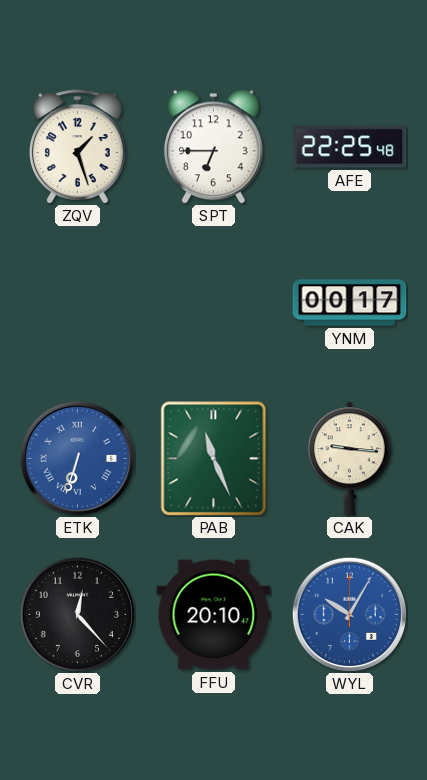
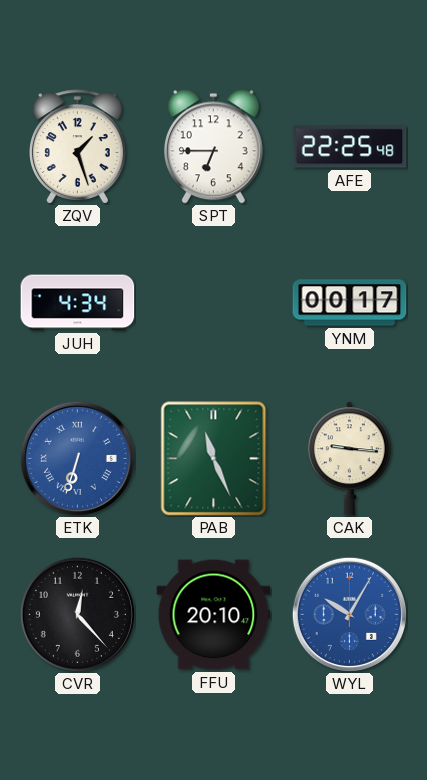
JUH: none -> 4:34 (78, 303)
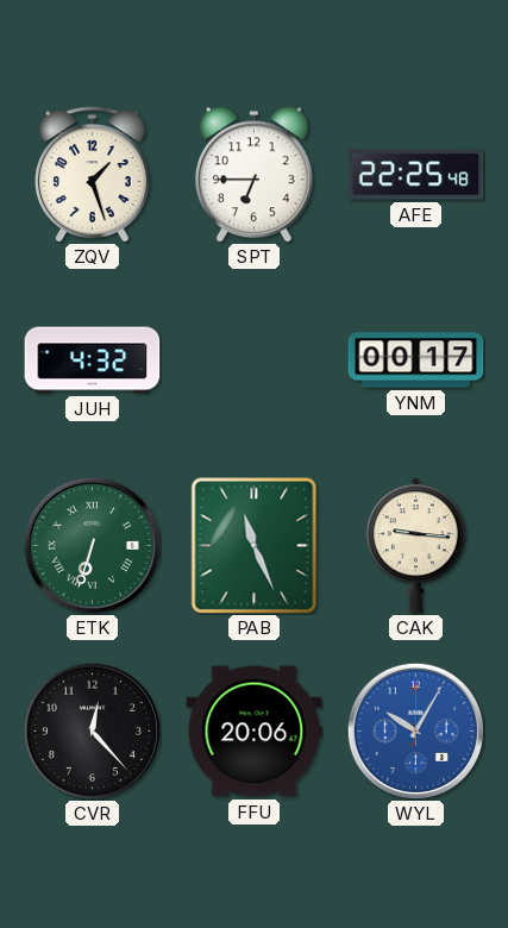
JUH: 4:34 -> 4:32 (93, 360)
ETK dial: blue -> green (92, 545)
FFU: 20:10 -> 20:06 (255, 732)
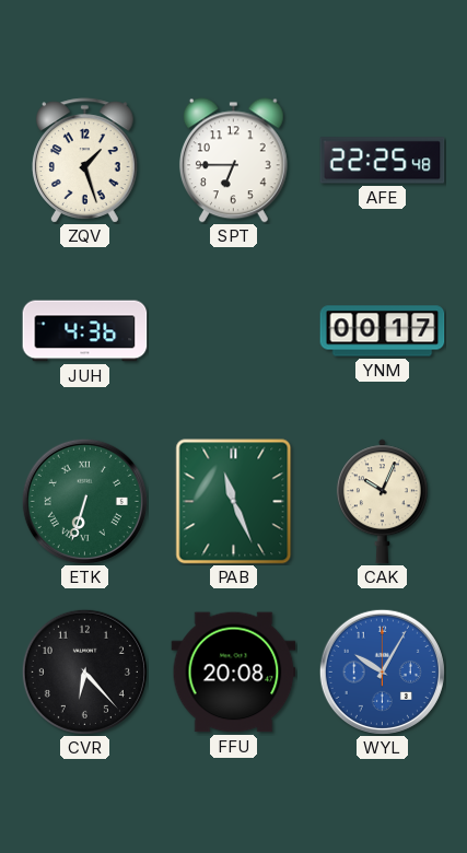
JUH: 4:32 -> 4:36 (85, 331)
CAK: 9:16 -> 10:04 (382, 502)
CVR: 12:23 -> 6:23 (84, 671)
FFU: 20:06 -> 20:08 (234, 673)
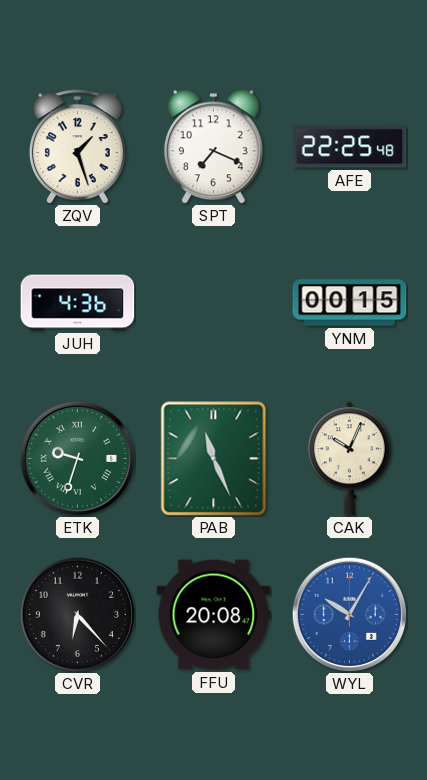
SPT: 6:45 -> 7:19 (213, 147)
YNM: 00:17 -> 00:15 (350, 303)
ETK: 6:33 -> 9:33 (77, 458)
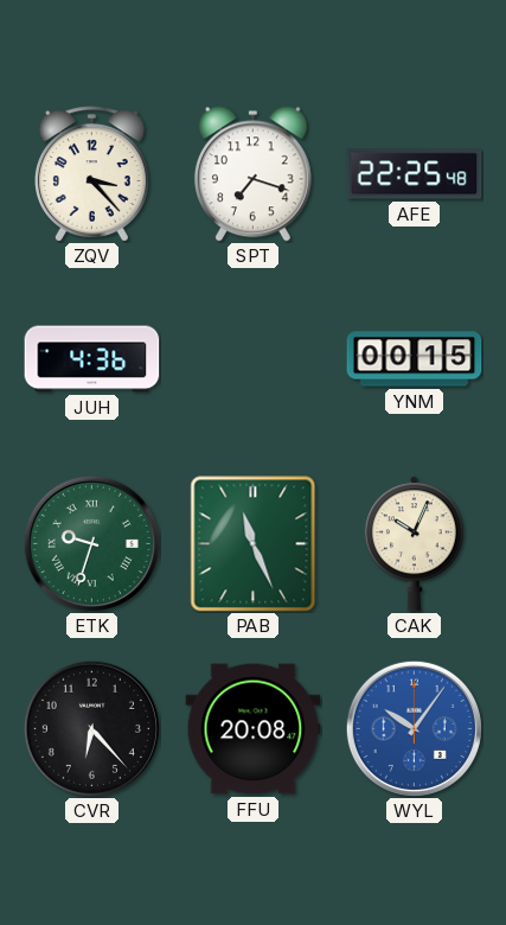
ZQV: 1:27 -> 3:23 (92, 174)
SPT: 7:19 -> 7:18 (252, 174)
WYL: 10:05 -> 10:06 (414, 728)
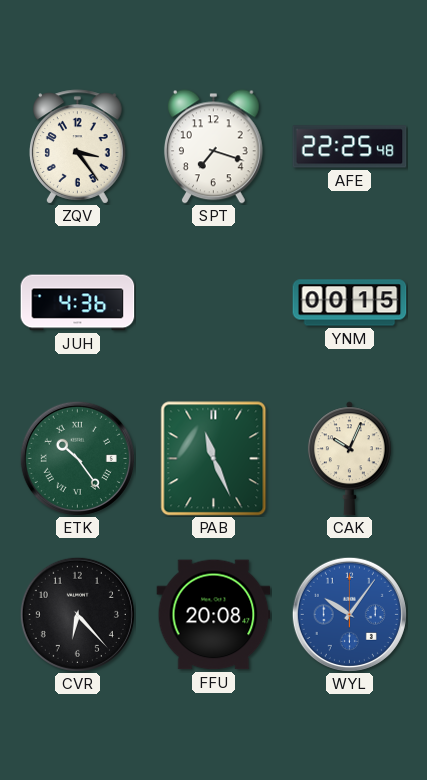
ZQV: 3:23 -> 3:24 (78, 147)
ETK: 9:33 -> 10:24 (77, 458)
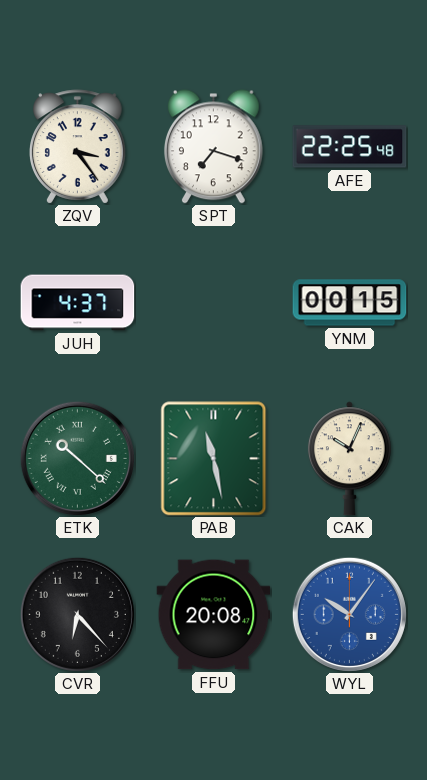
JUH: 4:36 -> 4:37 (78, 303)
ETK: 10:24 -> 10:22 (77, 458)
PAB: 11:26 -> 11:28 (214, 459)
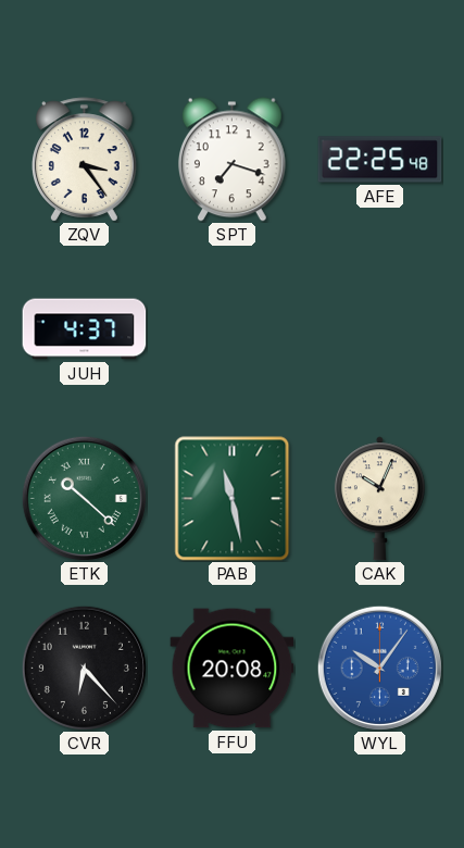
YNM: 00:15 -> none (350, 303)
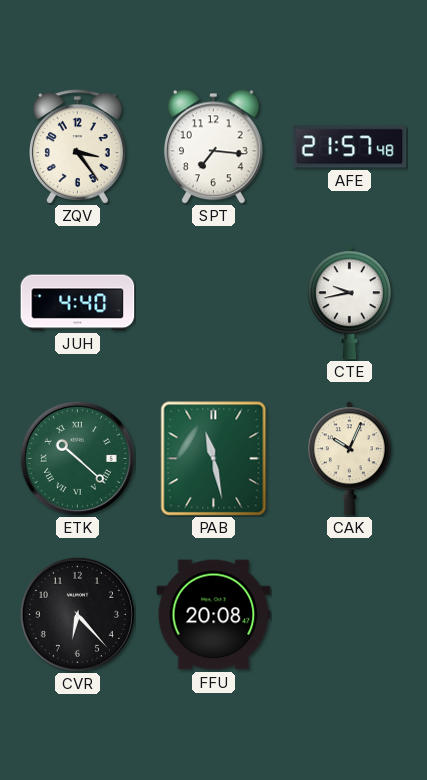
SPT: 7:18 -> 7:16 (213, 147)
AFE: 22:25 -> 21:57 (350, 147)
JUH: 4:37 -> 4:40 (78, 303)
CTE: none -> 9:43 (349, 303)
WYL: 10:06 -> none (379, 668)
